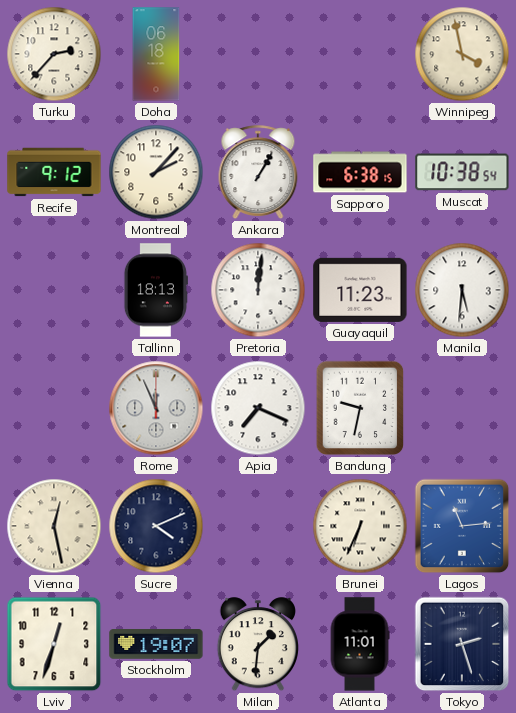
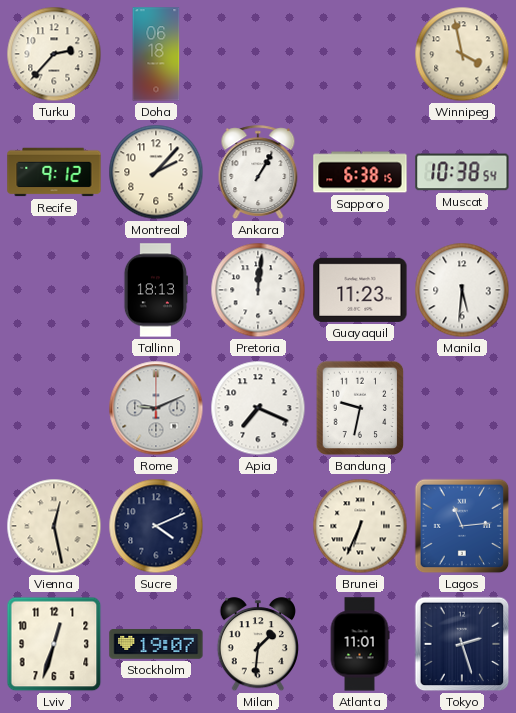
Rome: 11:56 -> 9:11 (156, 408)
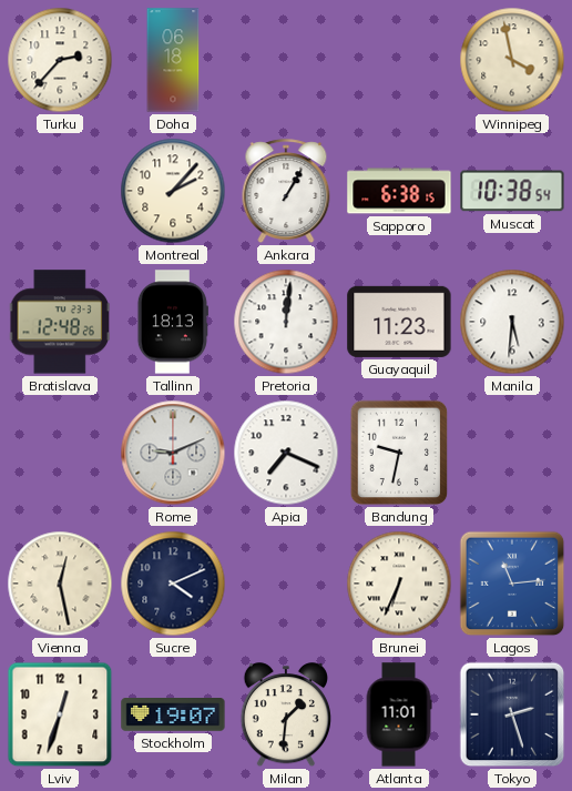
Recife: 9:12 -> none (54, 172)
Bratislava: none -> 12:48 (59, 322)
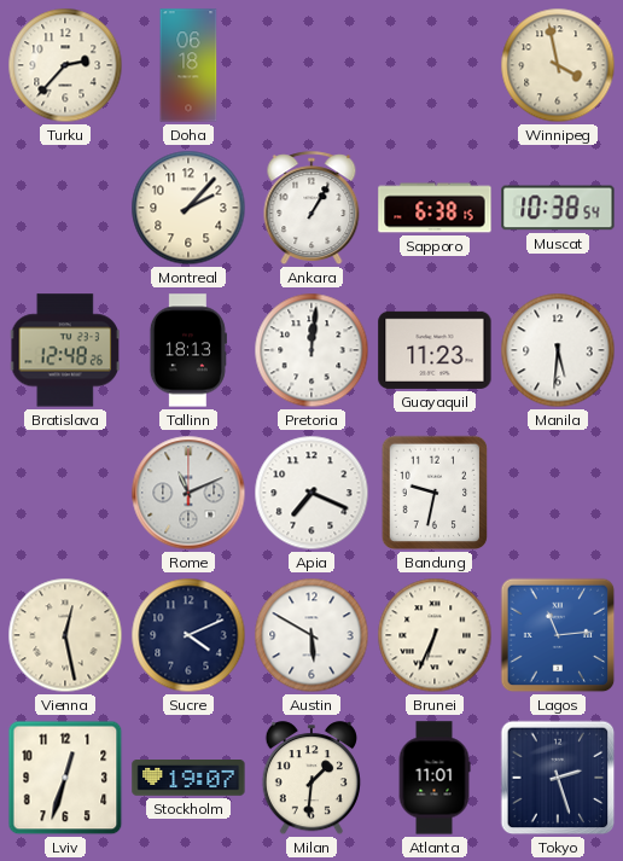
Rome: 9:11 -> 11:11 (188, 493)
Austin: none -> 5:50 (311, 635)
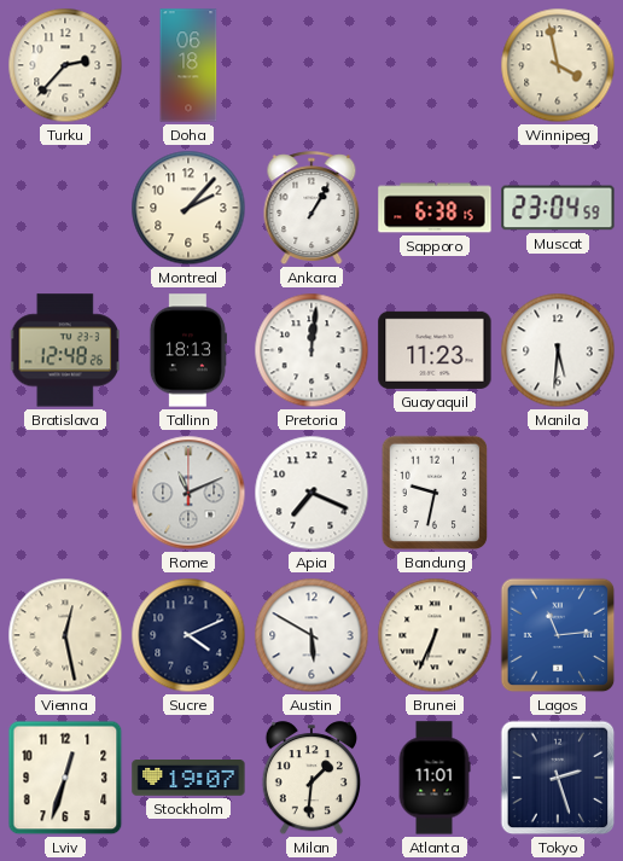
Muscat: 10:38 -> 23:04 (558, 208)
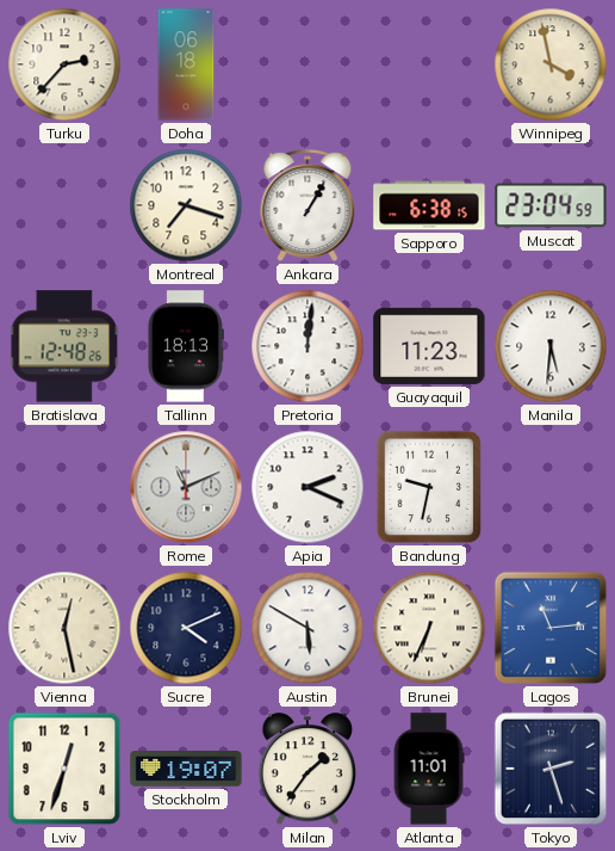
Montreal: 2:07 -> 7:18 (186, 205)
Apia: 7:19 -> 2:19 (307, 487)
Milan: 1:31 -> 1:36 (307, 770)
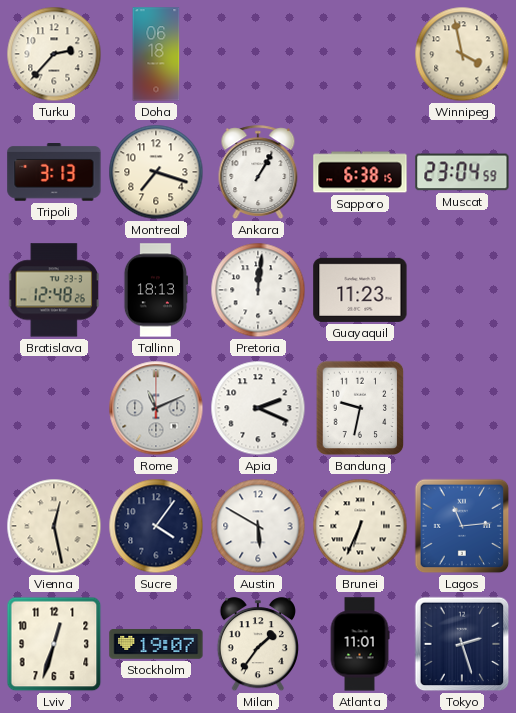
Tripoli: none -> 3:13 (54, 173)
Manila: 5:31 -> none (551, 346)
Sucre: 4:11 -> 4:06 (156, 526)
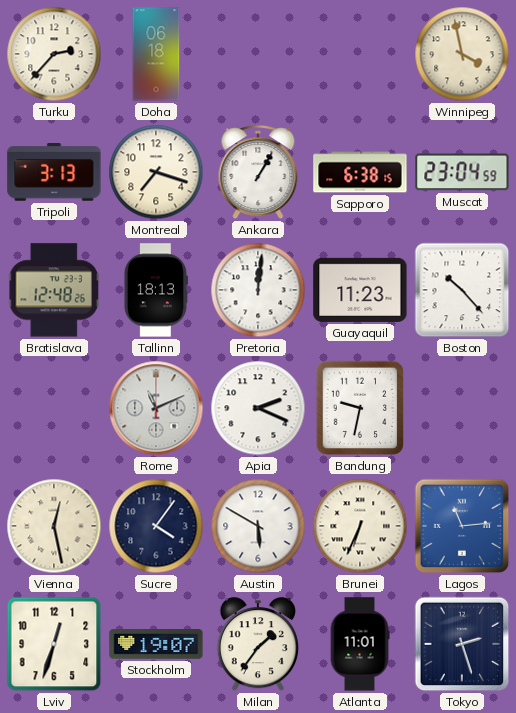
Boston: none -> 10:23 (462, 290)
